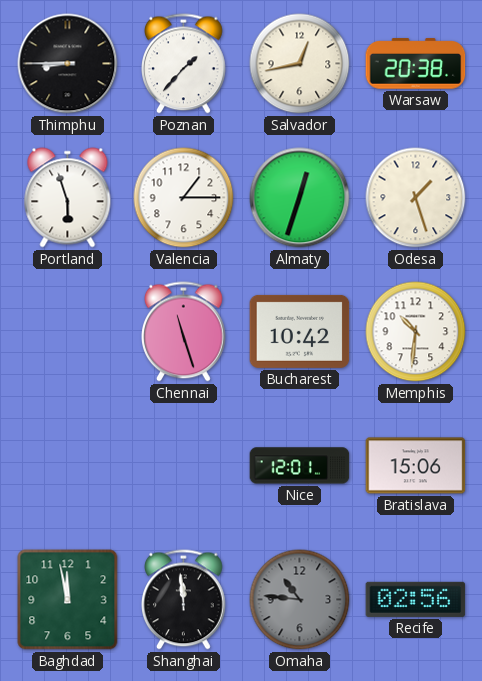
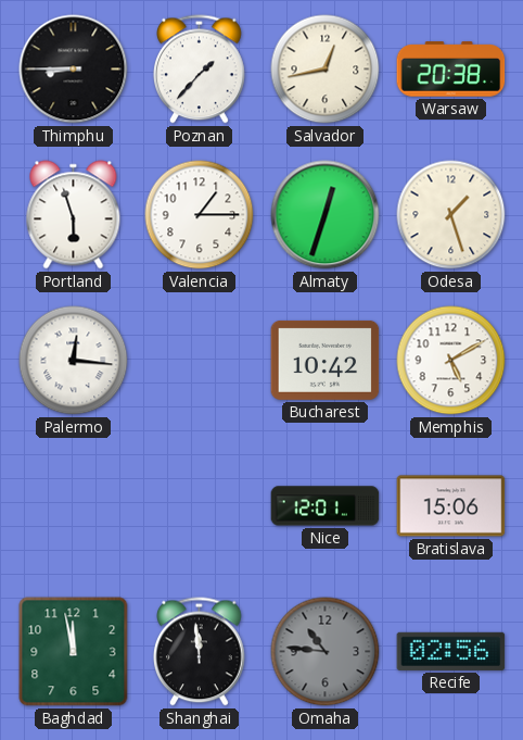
Palermo: none -> 12:16 (74, 361)
Chennai: 11:27 -> none (184, 332)
Memphis: 10:31 -> 5:10 (451, 361)
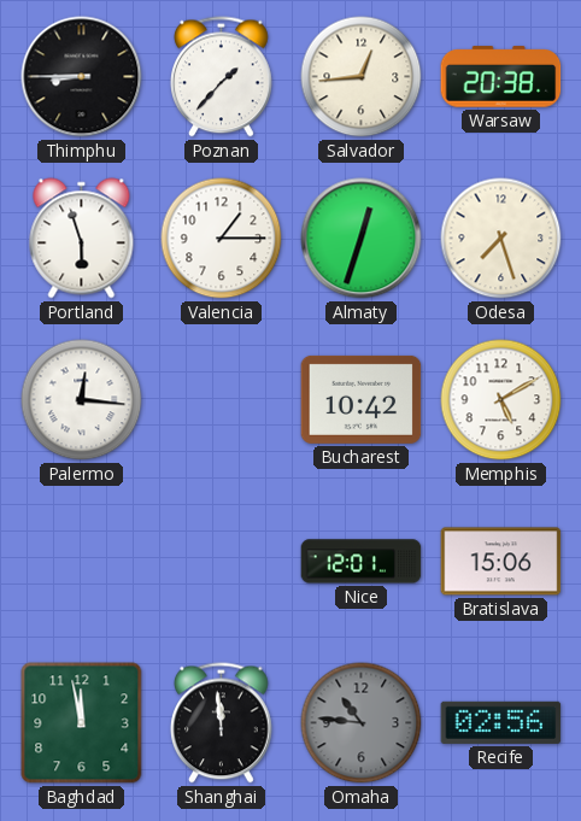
Salvador: 12:43 -> 12:44 (362, 77)
Odesa: 1:27 -> 7:27 (501, 239)
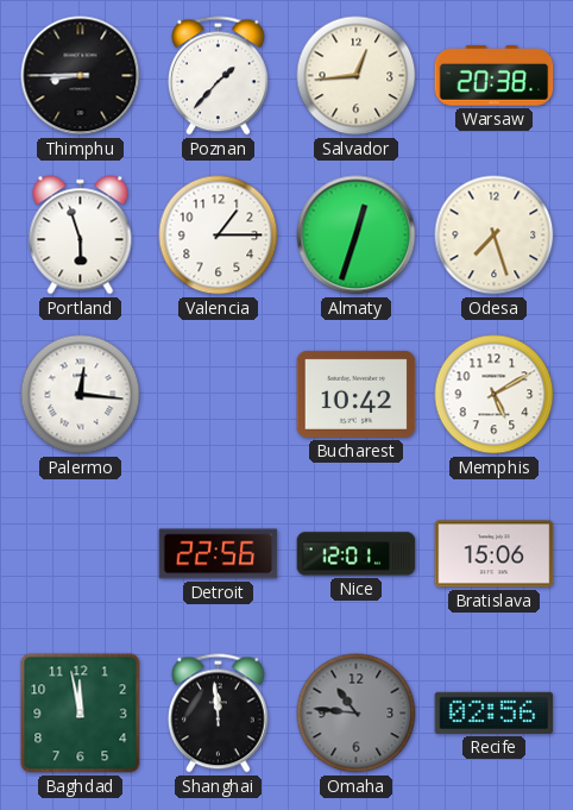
Detroit: none -> 22:56 (219, 554)
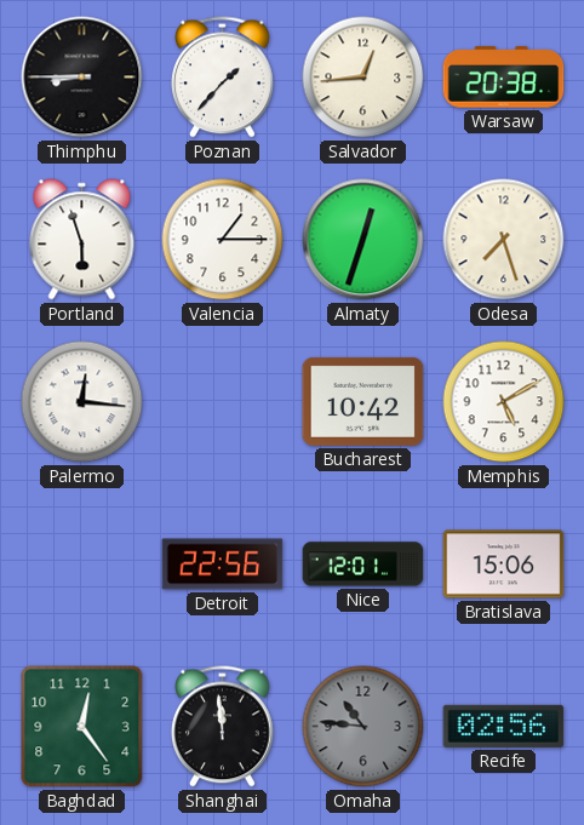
Baghdad: 11:58 -> 12:24 (82, 727)
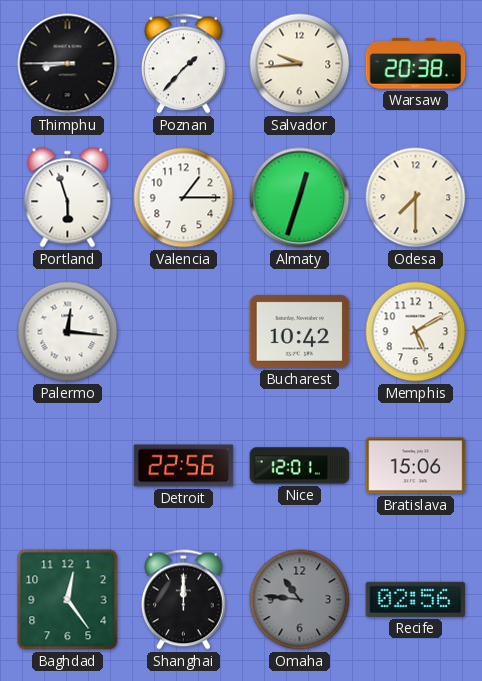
Salvador: 12:44 -> 9:44 (300, 64)
Odesa: 7:27 -> 7:30 (416, 198)
Shanghai: 11:59 -> 12:00 (184, 600)
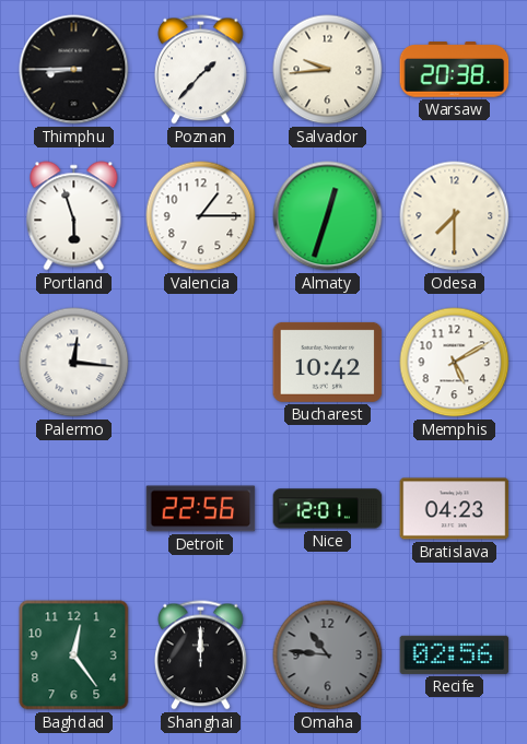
Bratislava: 15:06 -> 04:23 (455, 509)
